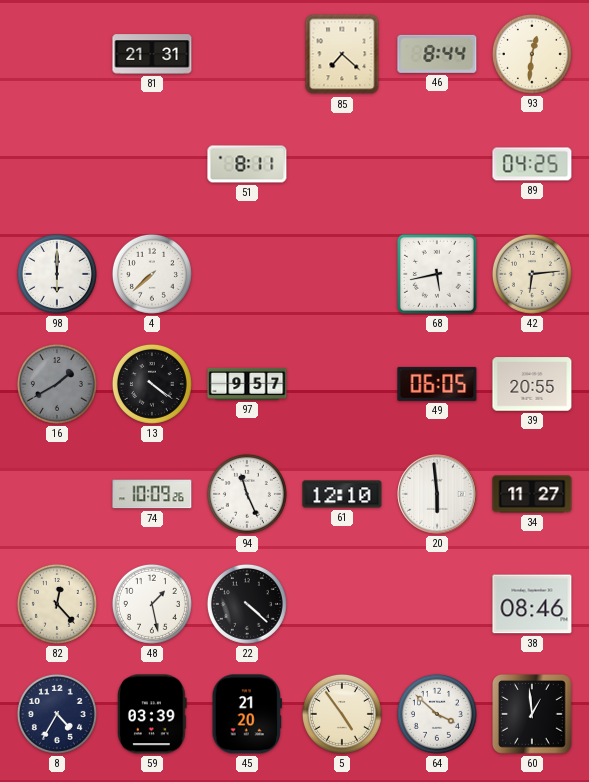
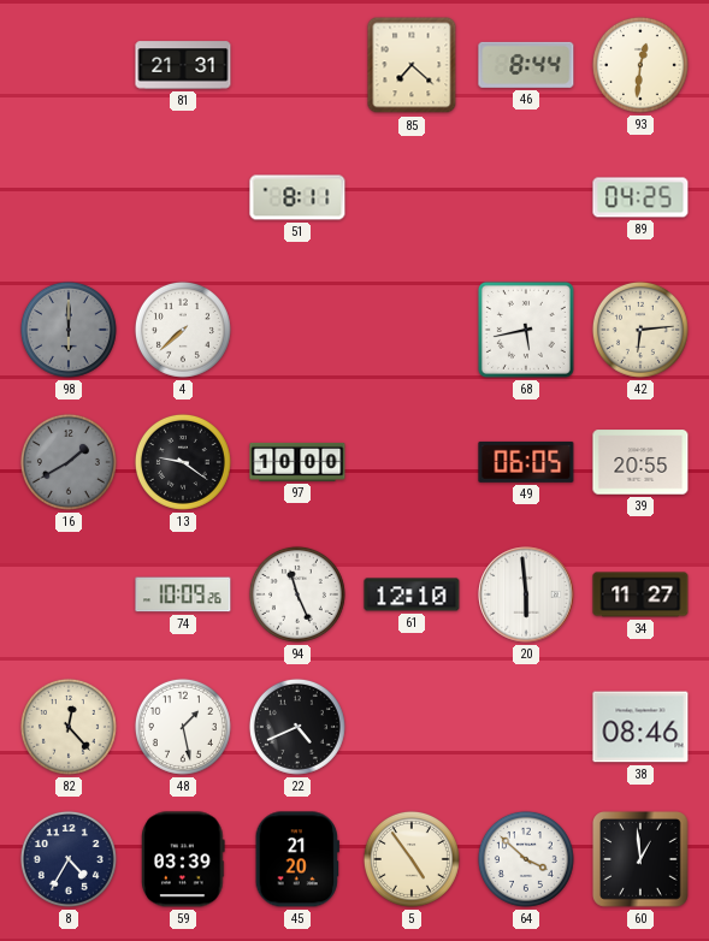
98 dial: white -> grey (69, 330)
13: 4:21 -> 9:21 (183, 462)
97: 9:57 -> 10:00 (297, 462)
22: 4:22 -> 4:41 (297, 727)
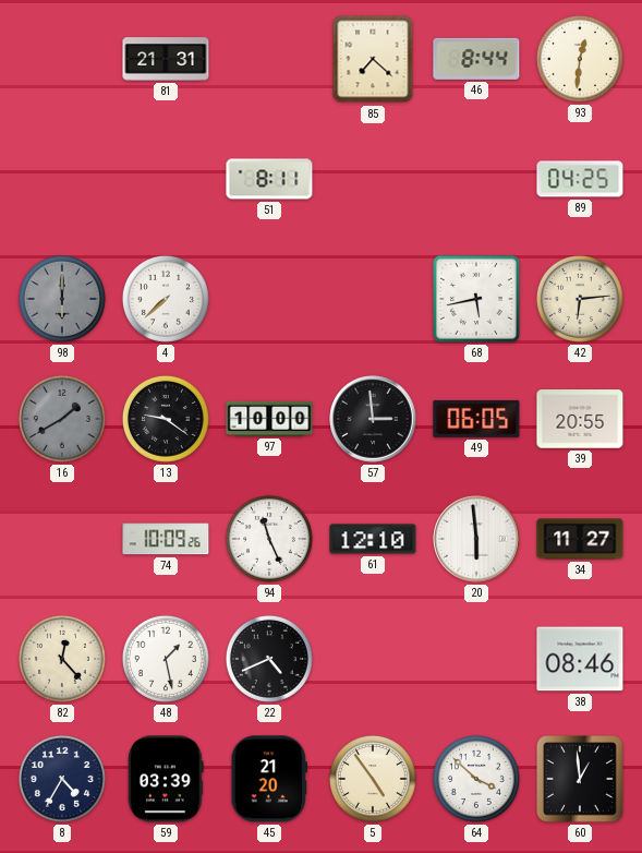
57: none -> 2:59 (373, 419)
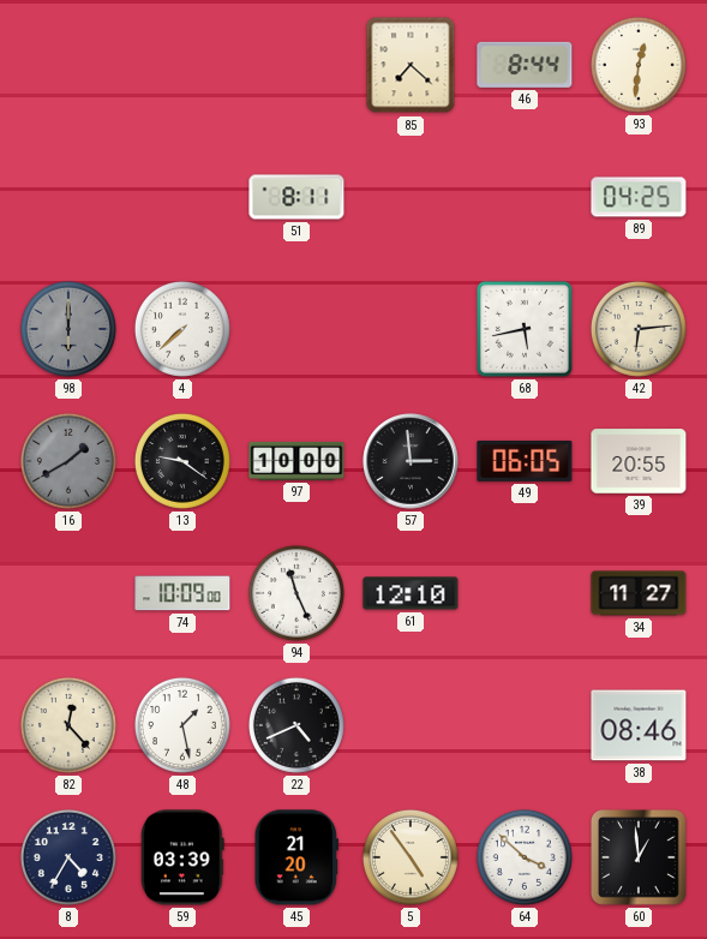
81: 21:31 -> none (166, 59)
74: 10:09:26 -> 10:09:00 (182, 593)
20: 5:59 -> none (476, 539)
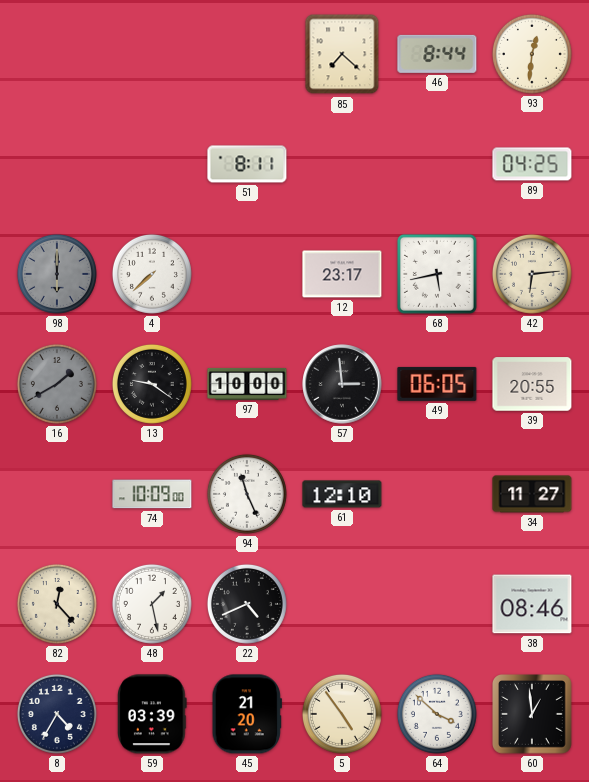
12: none -> 23:17 (342, 274)
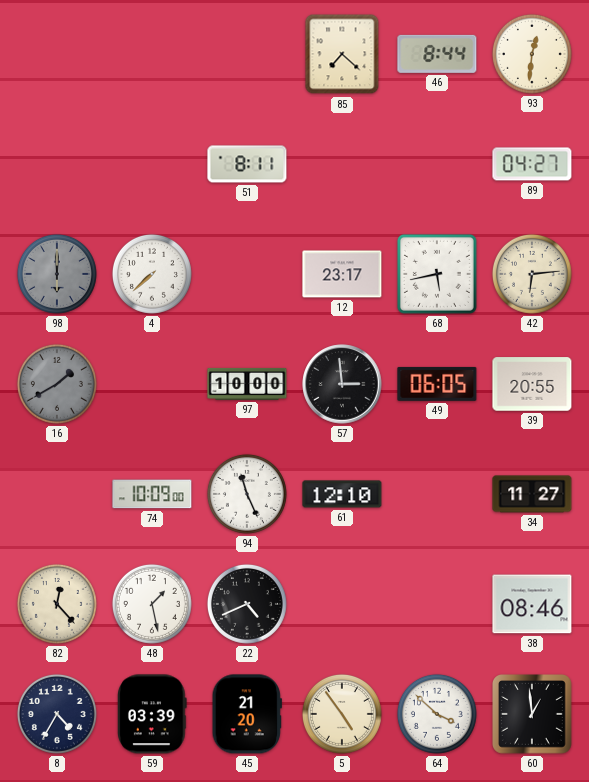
89: 04:25 -> 04:27 (532, 164)
13: 9:21 -> none (152, 384)
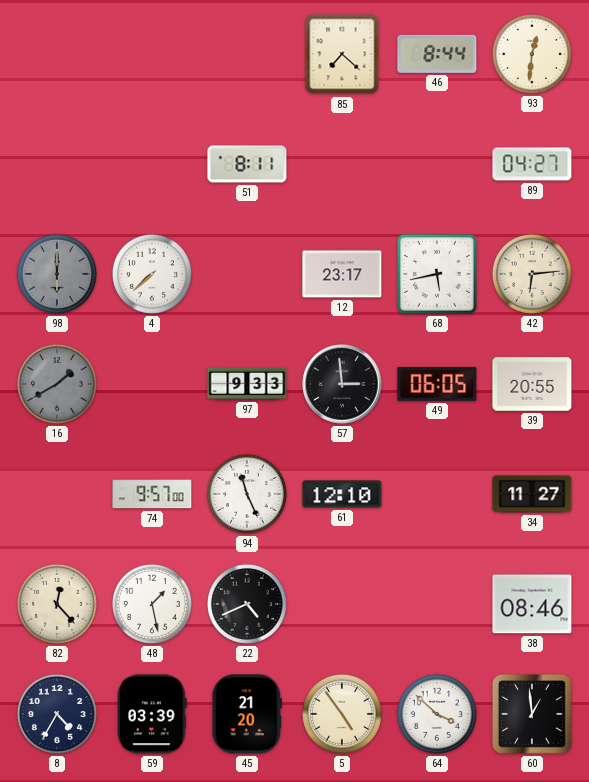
97: 10:00 -> 9:33 (247, 384)
74: 10:09 -> 9:57 (152, 494)
